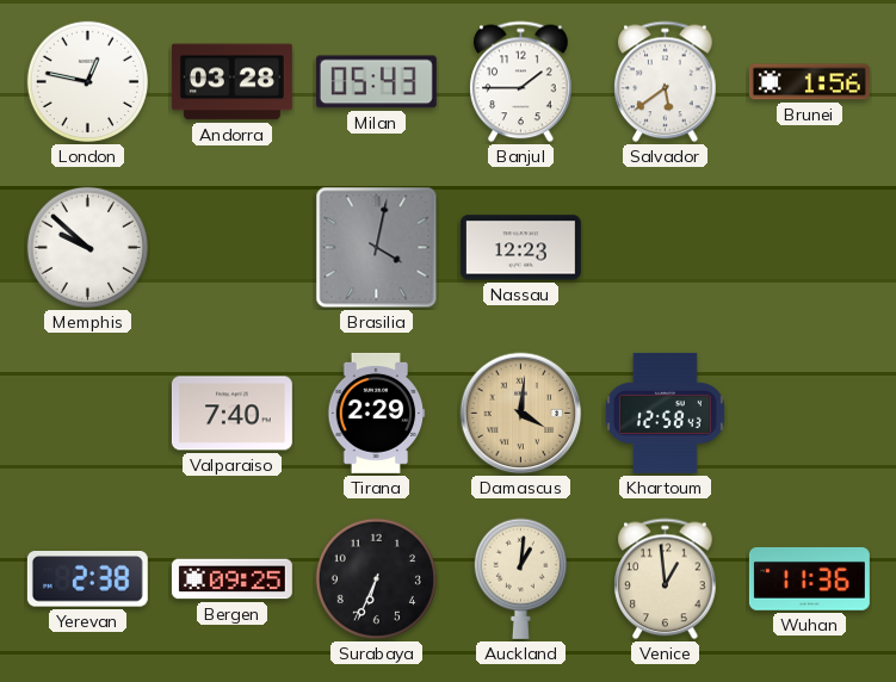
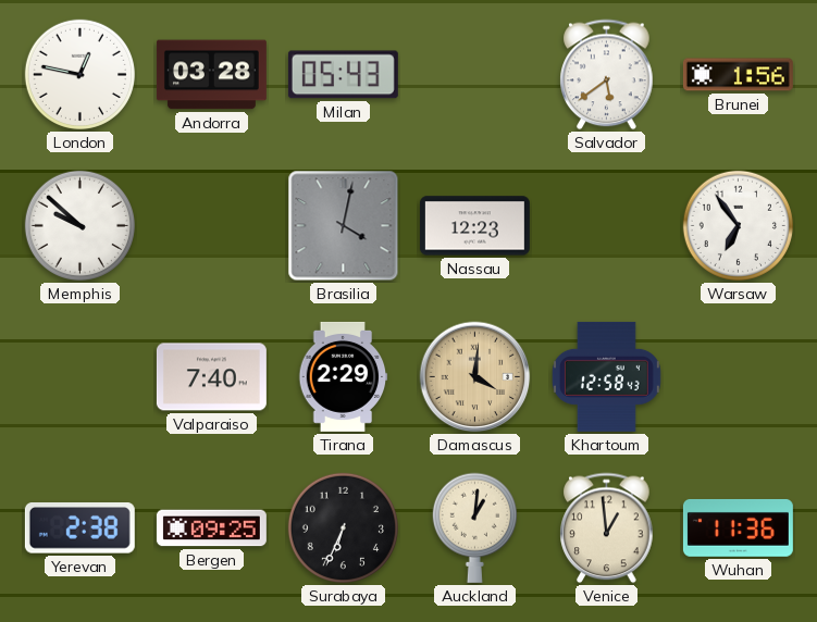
Banjul: 1:45 -> none (521, 82)
Warsaw: none -> 6:54 (738, 225)
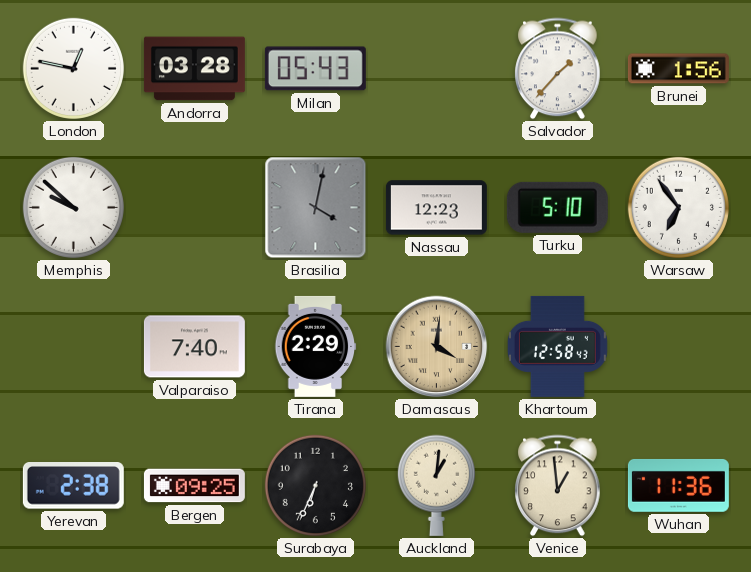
Salvador: 5:39 -> 1:37 (558, 69)
Turku: none -> 5:10 (557, 207)
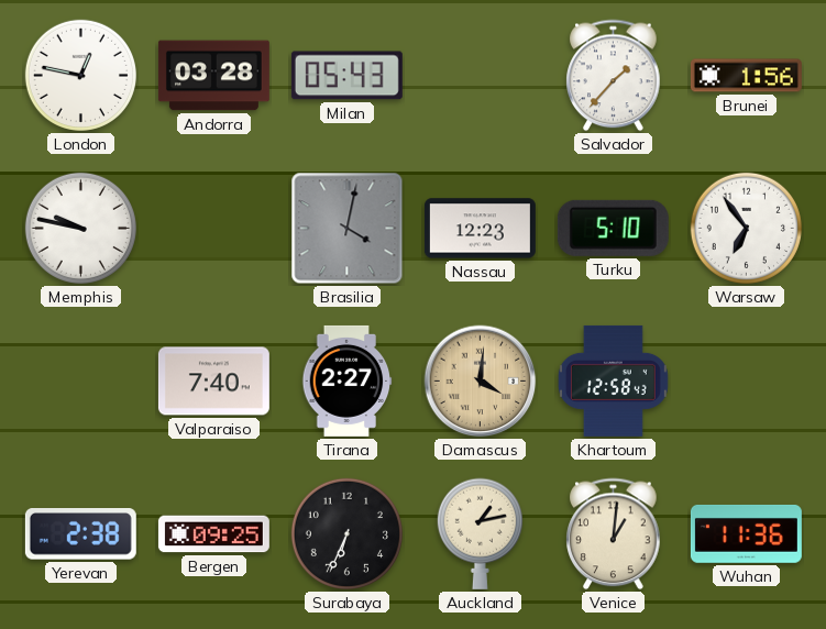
Memphis: 9:52 -> 9:47 (80, 228)
Tirana: 2:29 -> 2:27 (348, 380)
Auckland: 1:01 -> 1:13 (480, 533)
Venice: 12:59 -> 1:01 (614, 534)
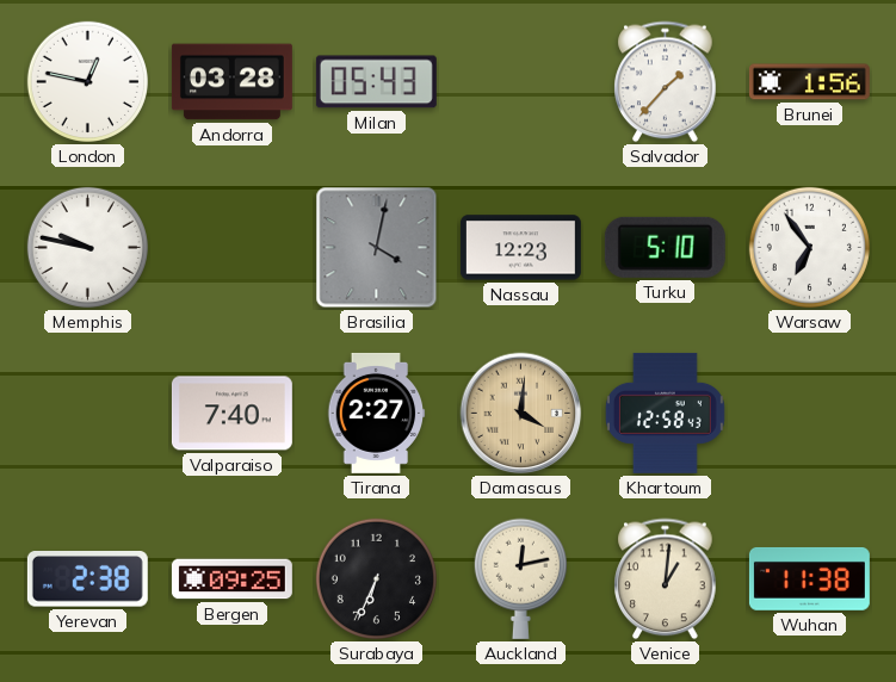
Auckland: 1:13 -> 12:13 (520, 578)
Wuhan: 11:36 -> 11:38 (809, 578)
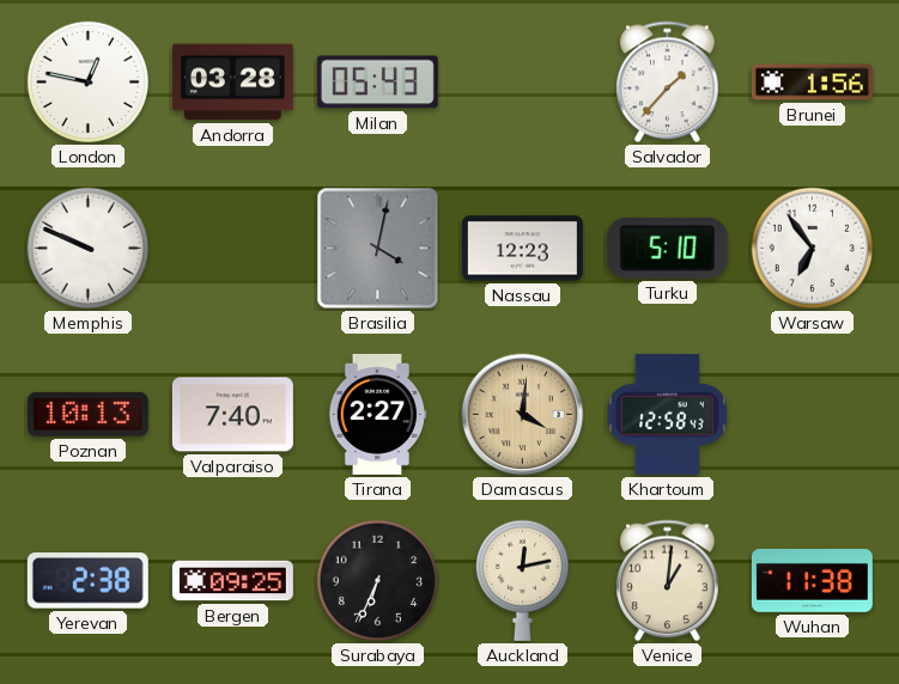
Memphis: 9:47 -> 9:49 (87, 248)
Poznan: none -> 10:13 (87, 414)
